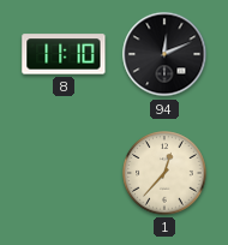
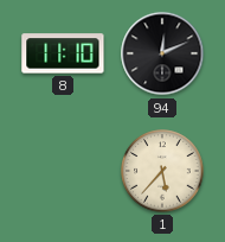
1: 12:37 -> 5:37 (162, 171)
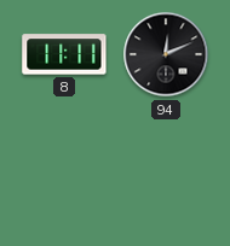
8: 11:10 -> 11:11 (64, 54)
1: 5:37 -> none (162, 171)
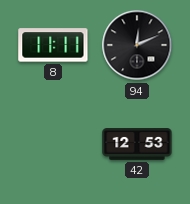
42: none -> 12:53 (137, 144)
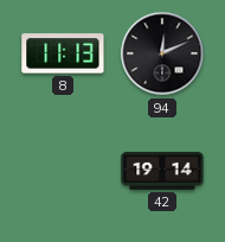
8: 11:11 -> 11:13 (63, 53)
42: 12:53 -> 19:14 (162, 171)
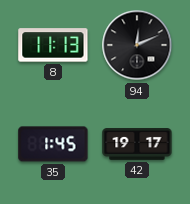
35: none -> 1:45 (53, 144)
42: 19:14 -> 19:17 (137, 144)
